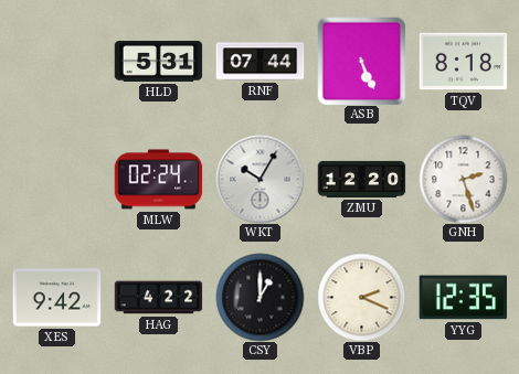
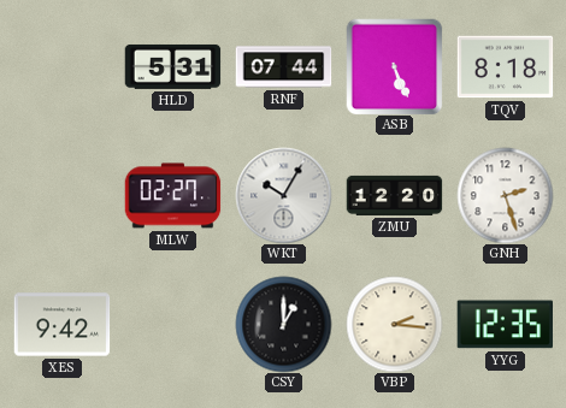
MLW: 02:24 -> 02:27 (172, 196)
HAG: 4:22 -> none (158, 298)
VBP: 2:19 -> 2:16 (394, 324)
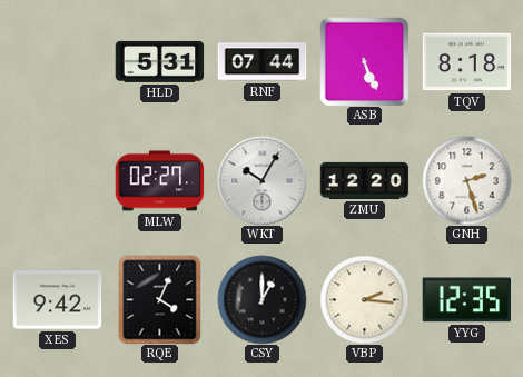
RQE: none -> 4:04 (160, 299)
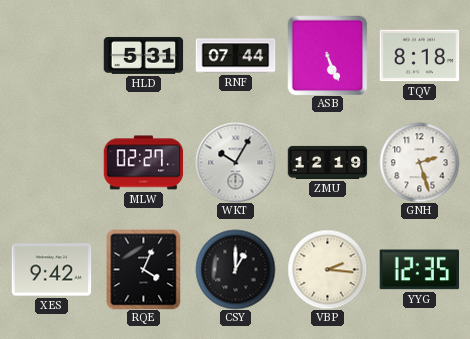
ZMU: 12:20 -> 12:19 (327, 162)
